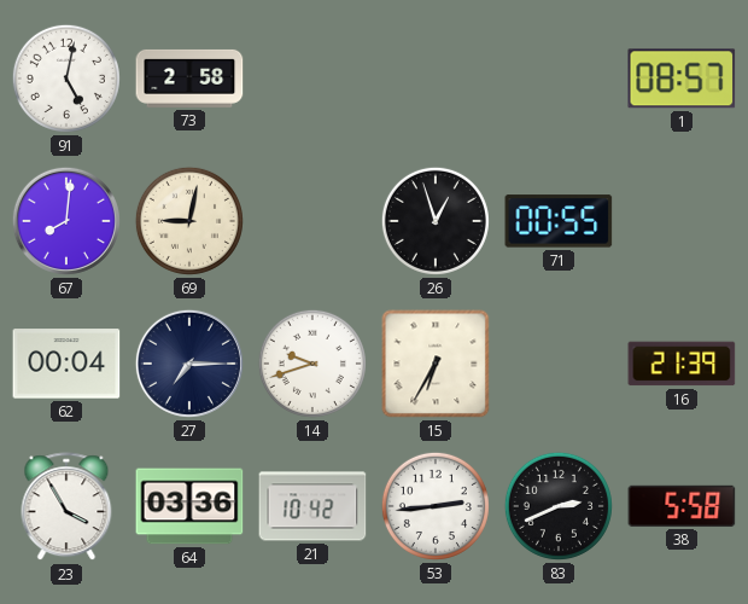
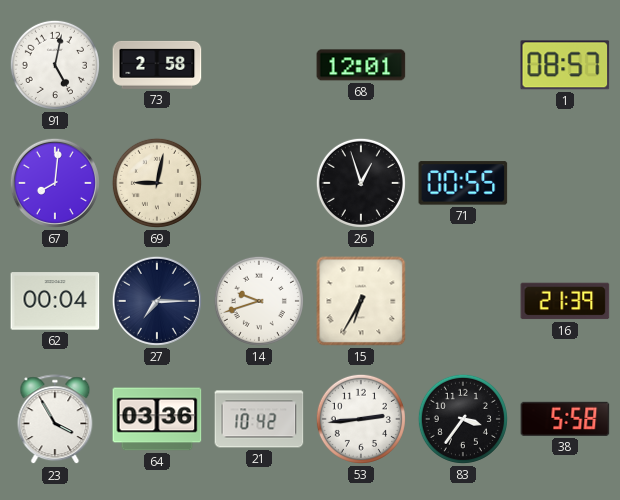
68: none -> 12:01 (361, 65)
83: 2:41 -> 3:36 (463, 419)
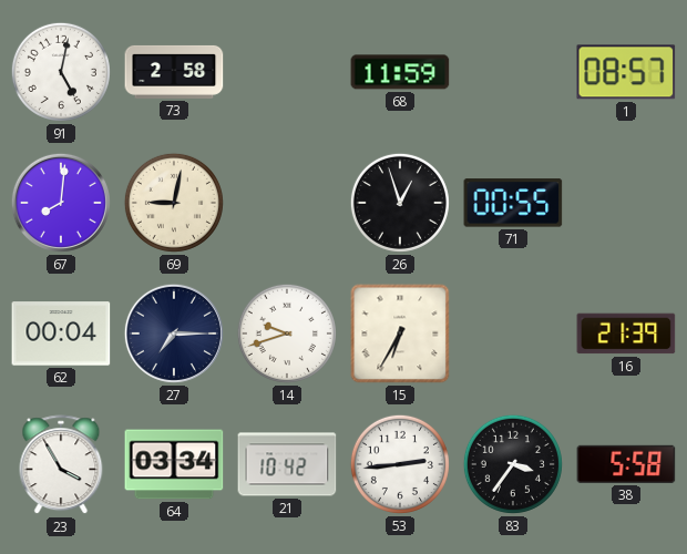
68: 12:01 -> 11:59 (400, 72)
64: 03:36 -> 03:34 (174, 464)
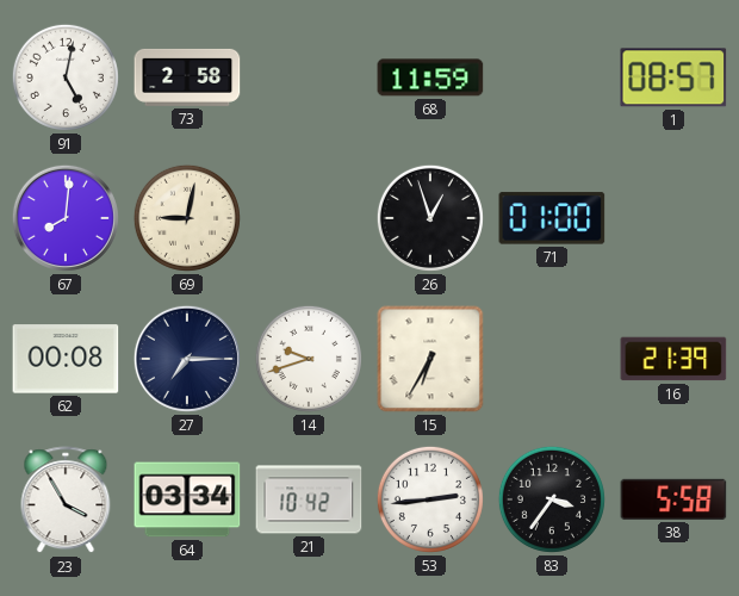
71: 00:55 -> 01:00 (552, 218)
62: 00:04 -> 00:08 (66, 359)
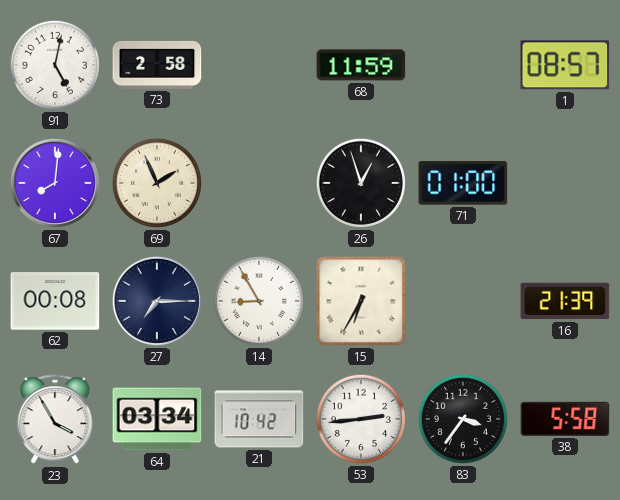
69: 9:02 -> 1:56 (157, 183)
14: 9:42 -> 8:55 (259, 301)
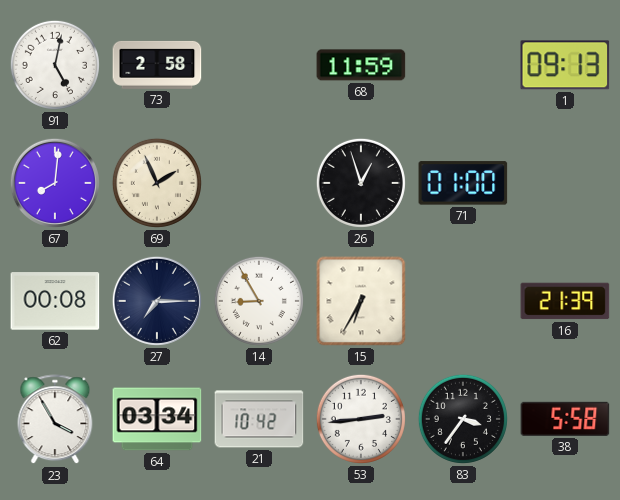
1: 08:57 -> 09:13 (565, 65)
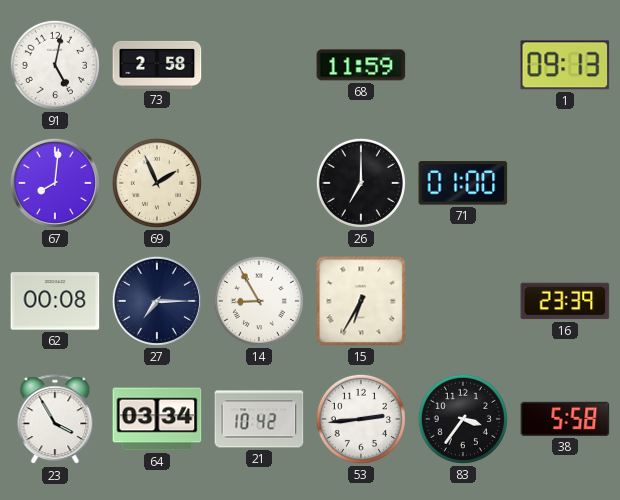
26: 12:57 -> 7:00 (361, 183)
16: 21:39 -> 23:39 (565, 301)
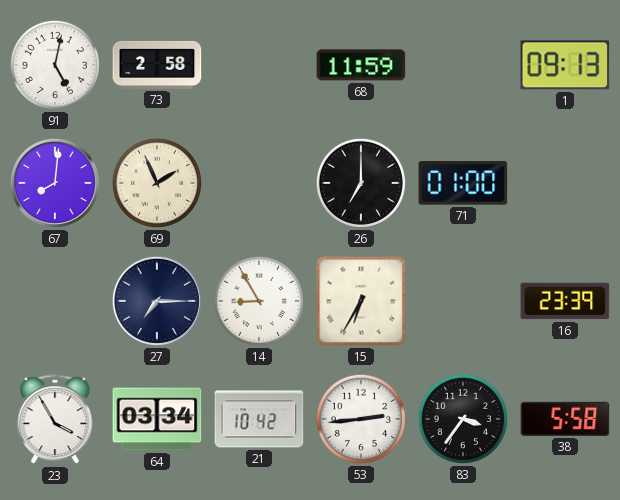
62: 00:08 -> none (55, 301)
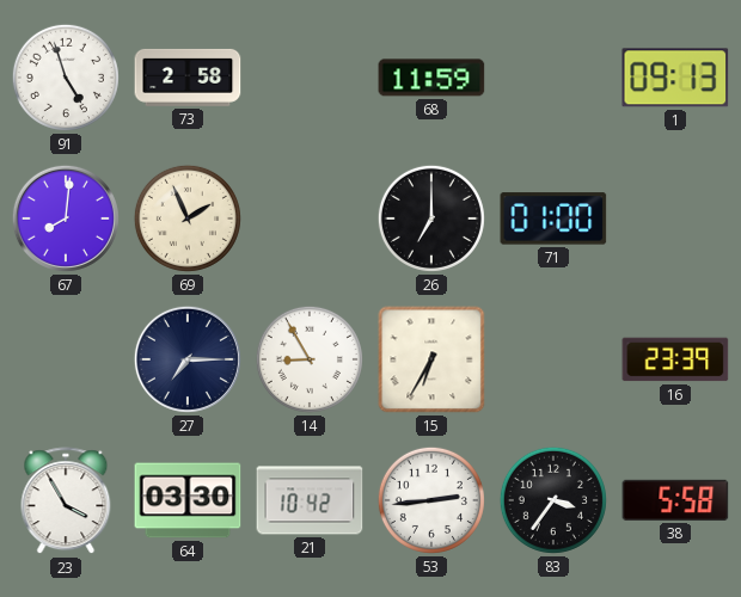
91: 5:02 -> 4:57 (66, 78)
64: 03:34 -> 03:30 (188, 500)
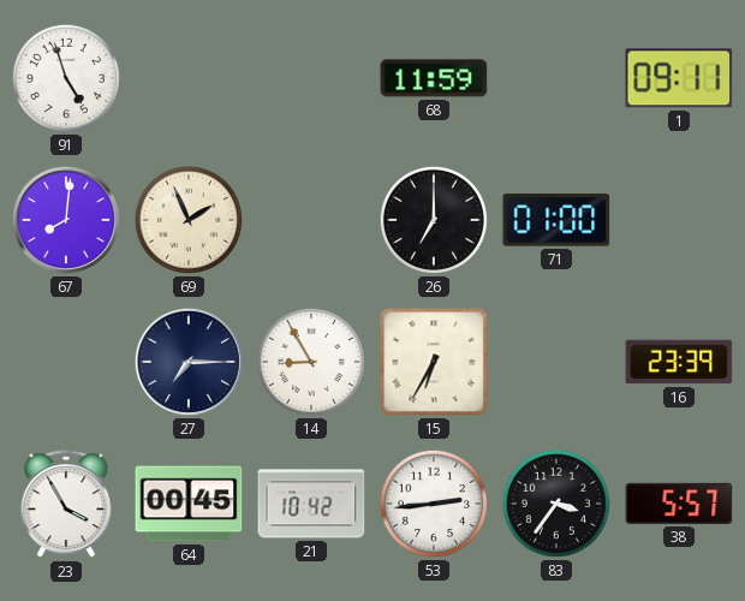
73: 2:58 -> none (188, 78)
1: 09:13 -> 09:11 (679, 78)
64: 03:30 -> 00:45 (189, 504)
38: 5:58 -> 5:57 (679, 504)
